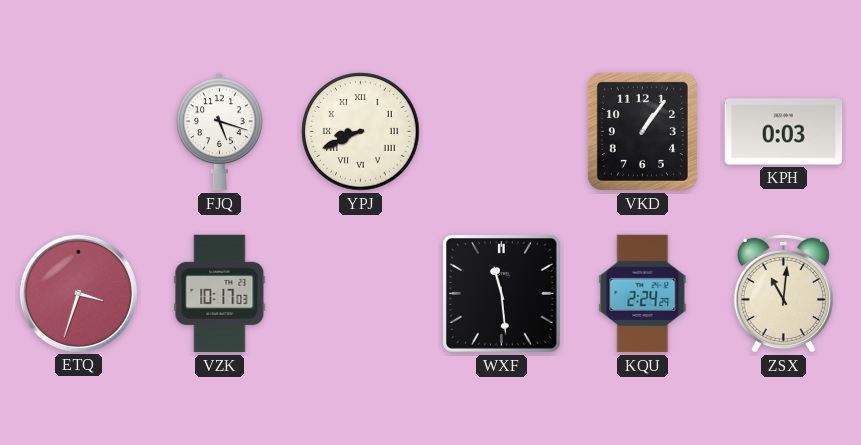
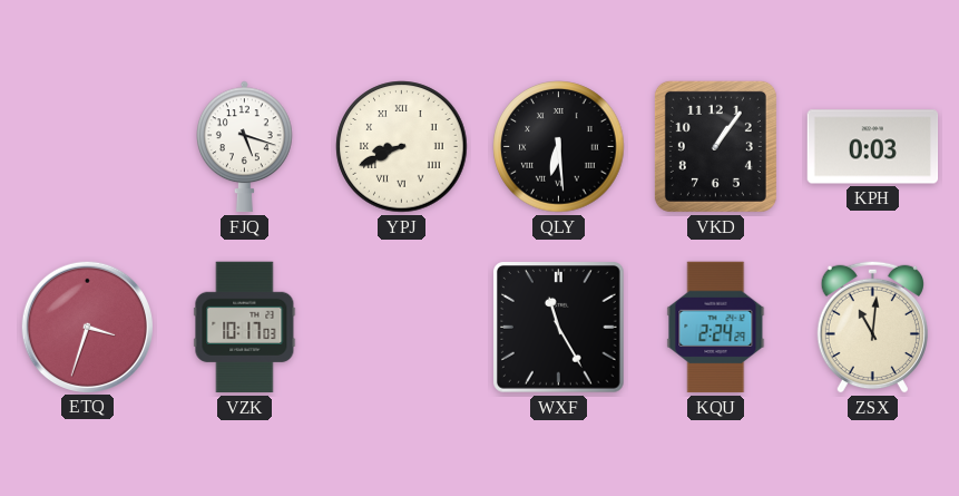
QLY: none -> 6:29 (559, 147)
WXF: 11:29 -> 11:25 (559, 328)
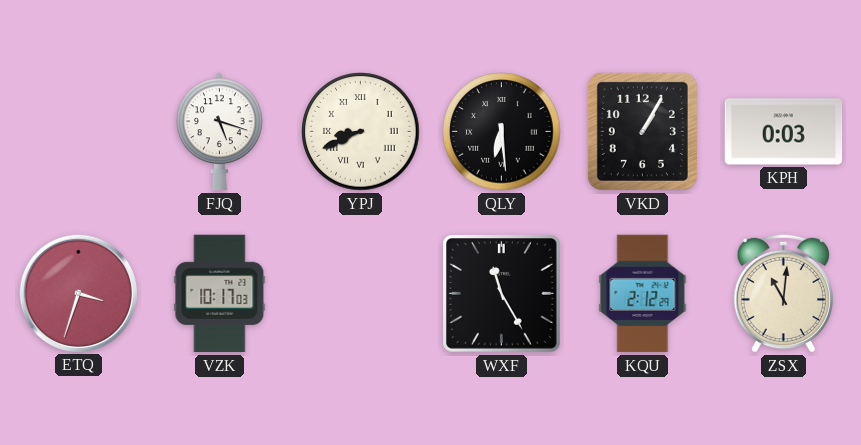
VKD: 1:06 -> 1:05 (642, 131)
KQU: 2:24 -> 2:12 (643, 294)
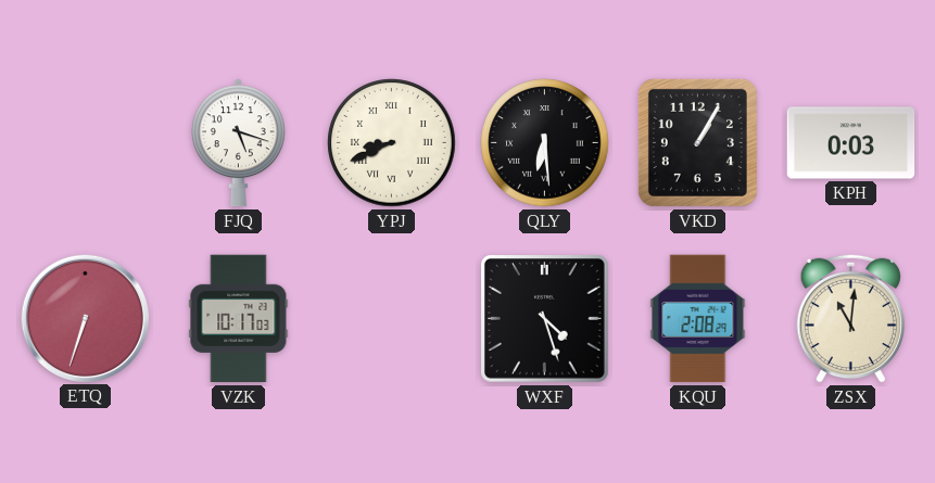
ETQ: 3:33 -> 6:33 (85, 318)
WXF: 11:25 -> 4:27 (545, 319)
KQU: 2:12 -> 2:08 (698, 319)
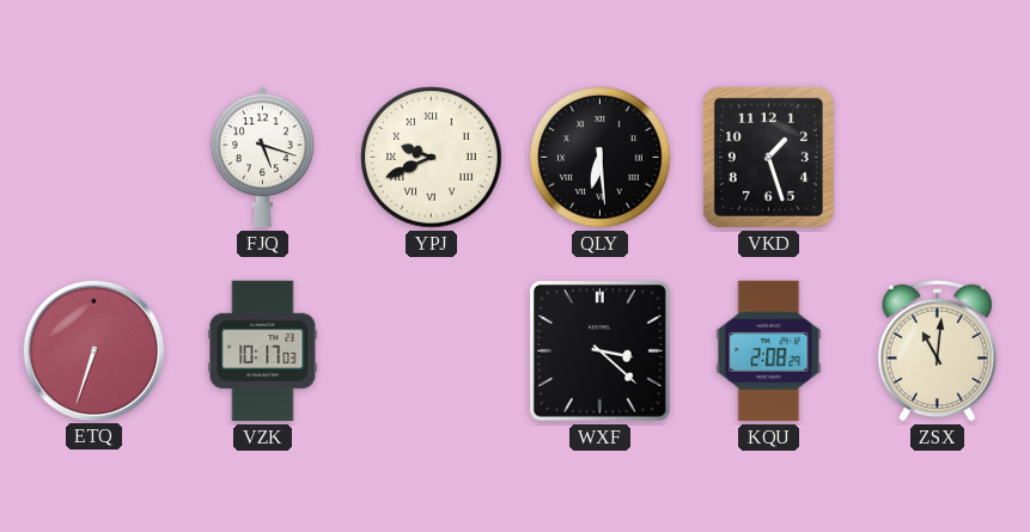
YPJ: 8:41 -> 9:41 (432, 158)
VKD: 1:05 -> 1:27 (768, 157)
KPH: 0:03 -> none (851, 143)
WXF: 4:27 -> 3:22 (601, 351)
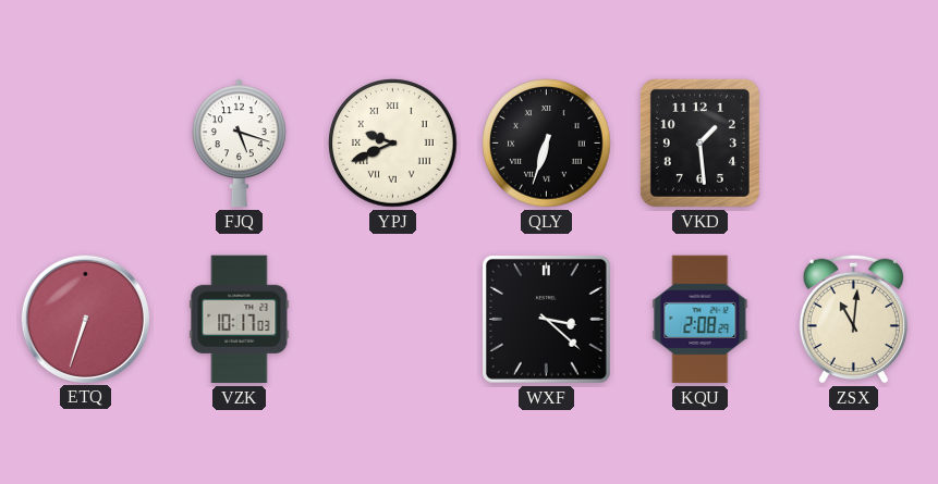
QLY: 6:29 -> 6:33 (547, 144)
VKD: 1:27 -> 1:29 (699, 142)
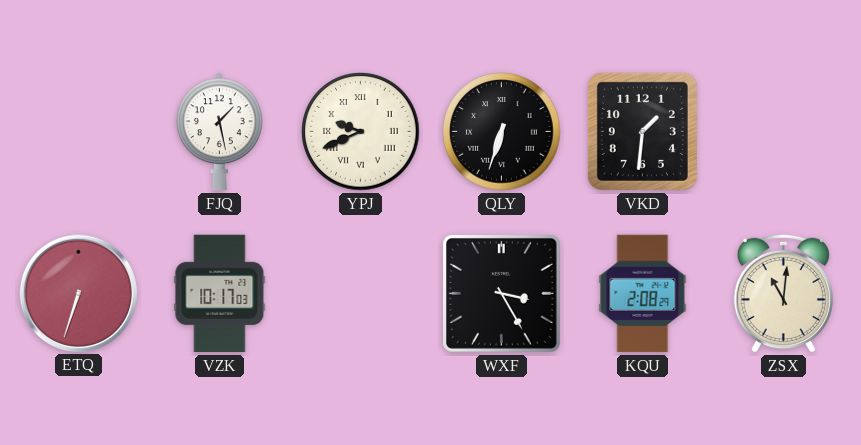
FJQ: 5:18 -> 1:28 (220, 132)
VKD: 1:29 -> 1:31 (642, 131)
WXF: 3:22 -> 3:25 (502, 294)
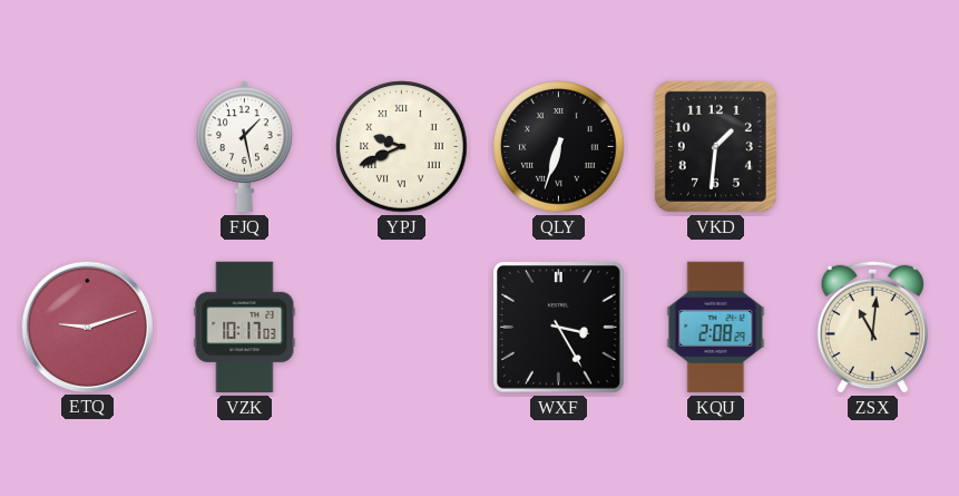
ETQ: 6:33 -> 9:12 (87, 327)
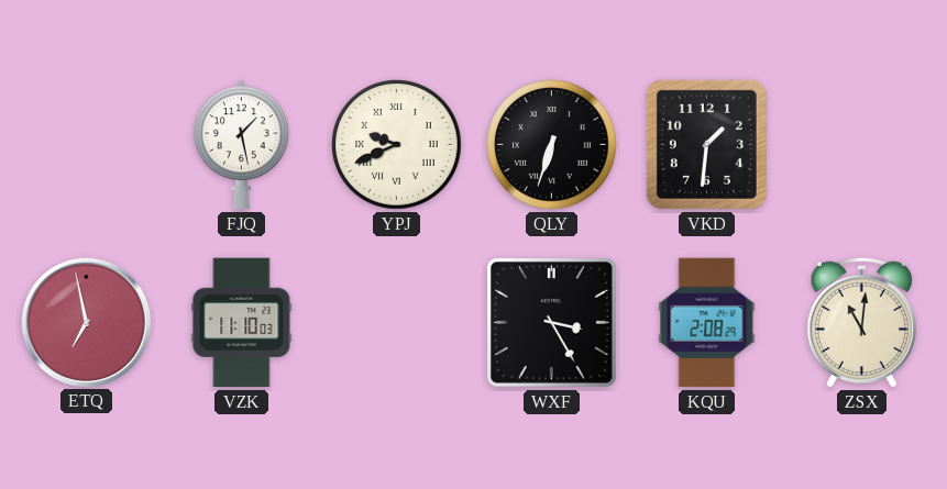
ETQ: 9:12 -> 6:58 (86, 322)
VZK: 10:17 -> 11:10 (242, 323)
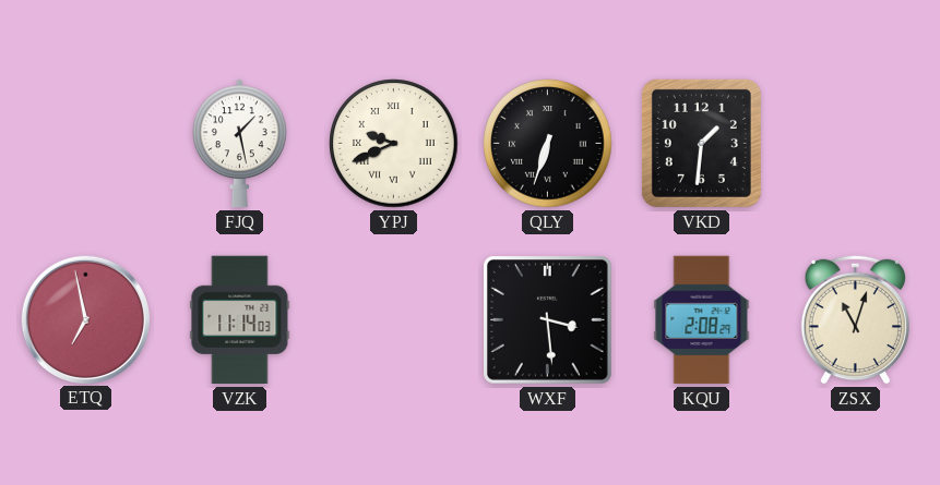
VZK: 11:10 -> 11:14 (240, 320)
WXF: 3:25 -> 3:29 (548, 320)
ZSX: 11:01 -> 11:03 (855, 319)
